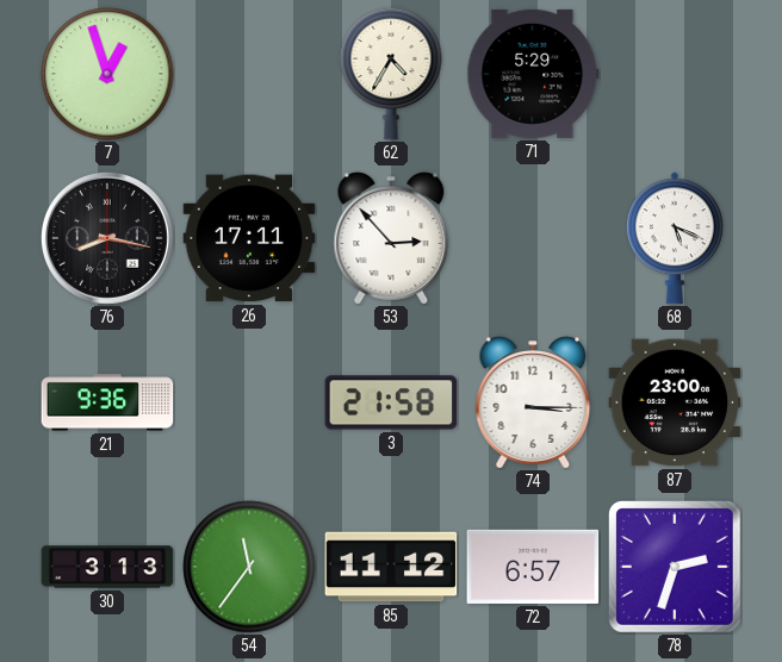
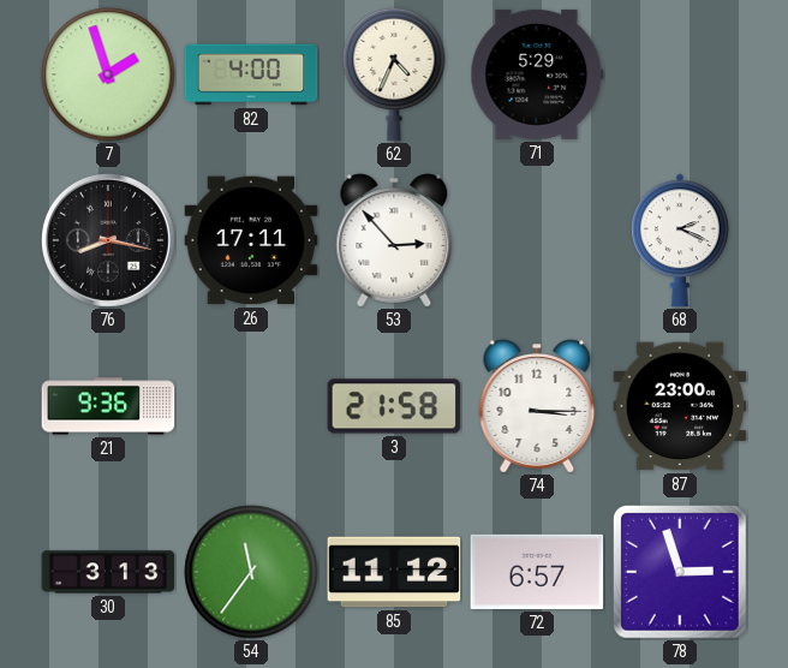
7: 12:57 -> 1:57 (108, 74)
82: none -> 4:00 (251, 74)
62: 4:35 -> 4:34 (394, 74)
68: 5:19 -> 2:19 (680, 240)
78: 2:33 -> 2:57 (681, 573)
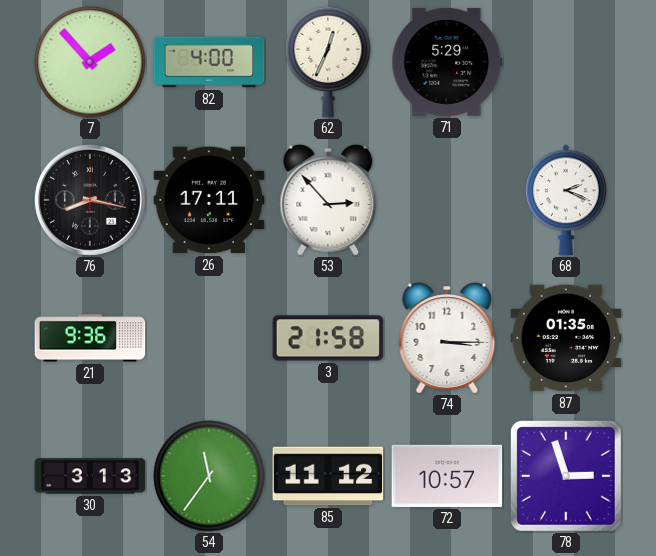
7: 1:57 -> 1:53 (90, 62)
62: 4:34 -> 12:34 (328, 62)
87: 23:00 -> 01:35 (566, 338)
72: 6:57 -> 10:57 (447, 476)
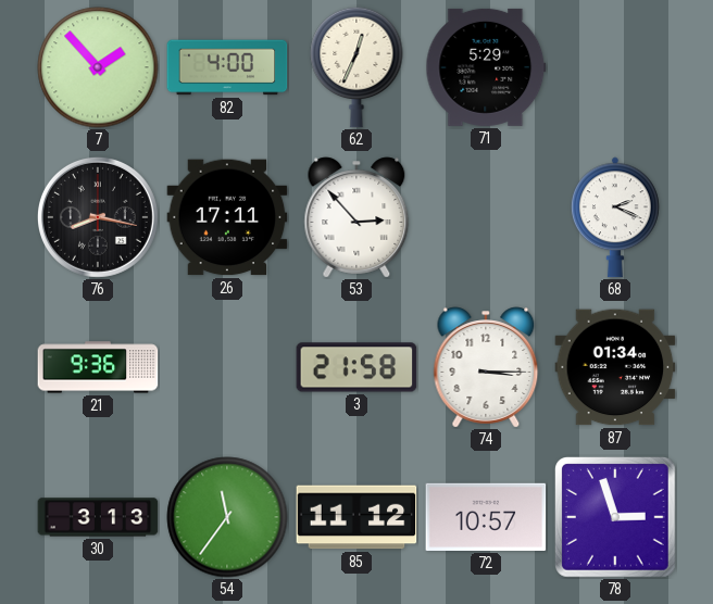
87: 01:35 -> 01:34 (615, 367)
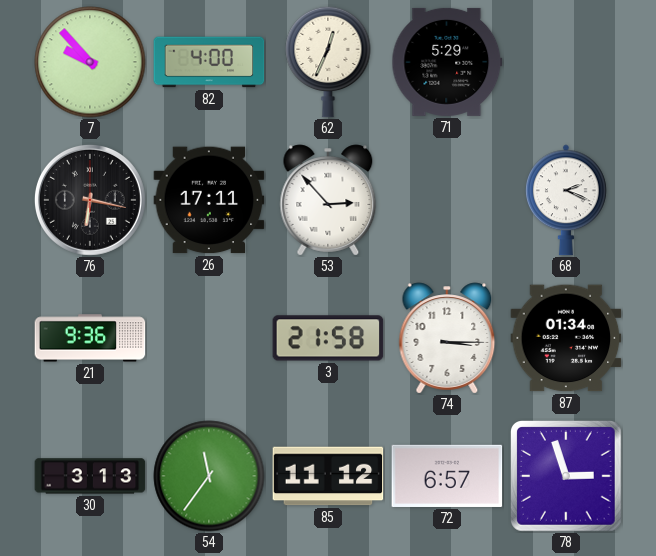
7: 1:53 -> 9:53 (90, 62)
76: 8:17 -> 6:17 (90, 200)
72: 10:57 -> 6:57 (447, 476)
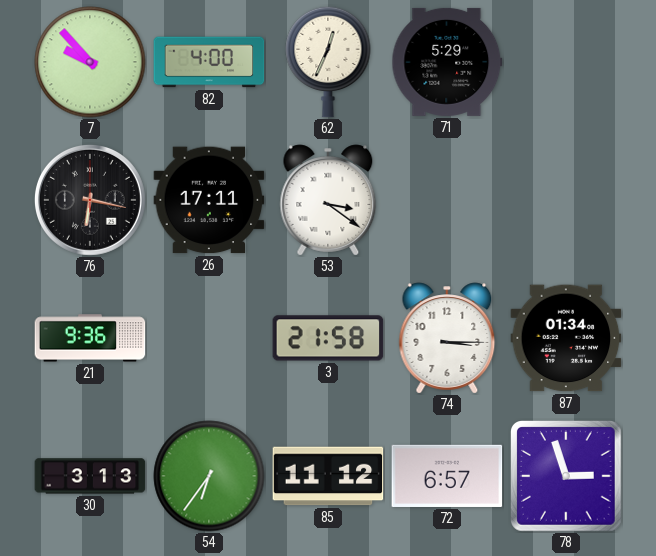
53: 2:53 -> 3:21 (328, 200)
68: 2:19 -> none (566, 200)
54: 11:36 -> 6:36 (209, 476)
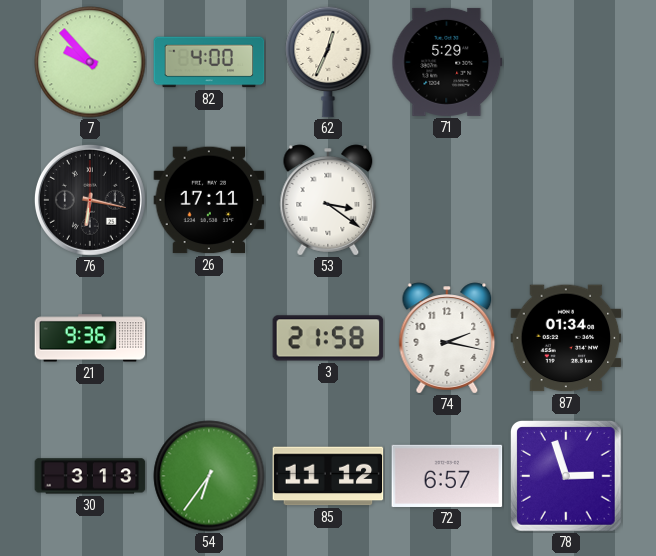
74: 3:15 -> 2:17 (447, 338)
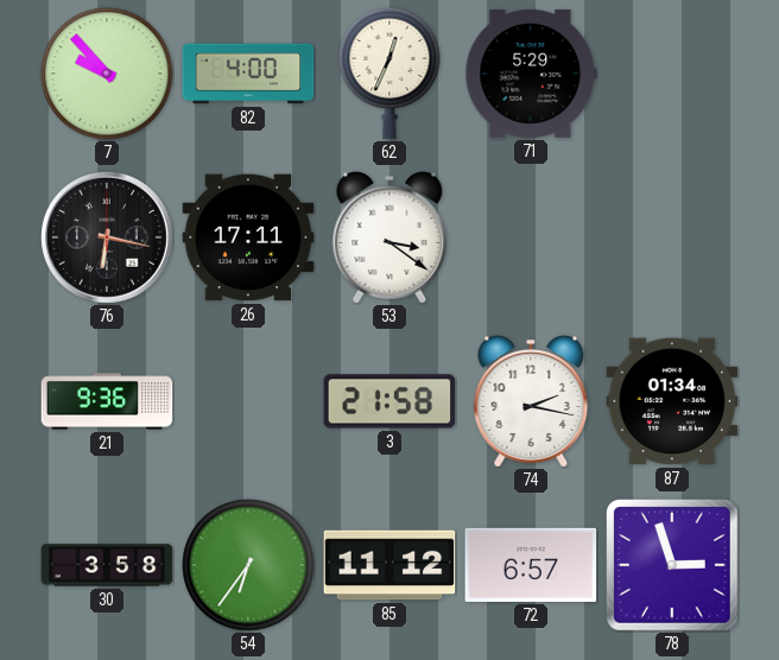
30: 3:13 -> 3:58 (107, 565)
